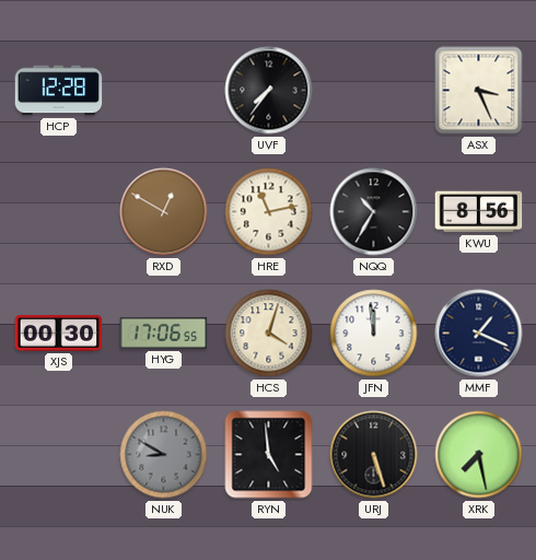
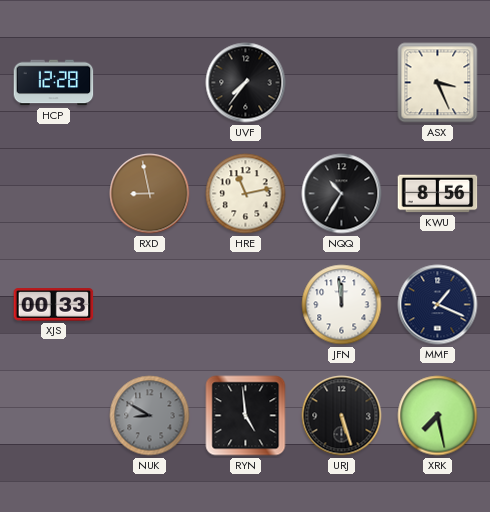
RXD: 12:50 -> 8:58 (150, 194)
XJS: 00:30 -> 00:33 (54, 305)
HYG: 17:06 -> none (164, 332)
HCS: 4:03 -> none (269, 334)
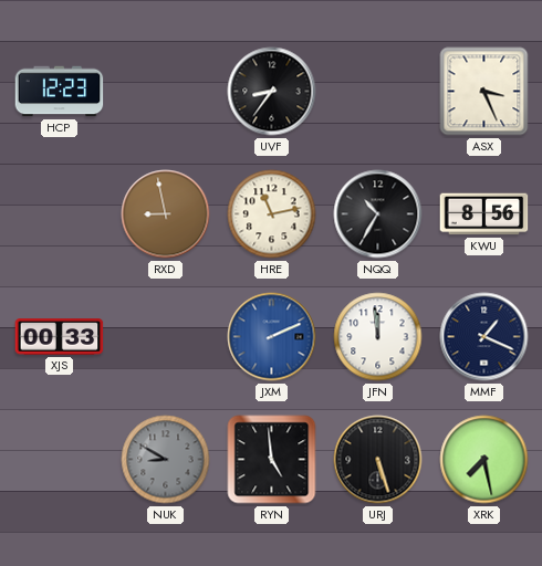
HCP: 12:28 -> 12:23 (60, 92)
UVF: 7:36 -> 8:36 (272, 92)
JXM: none -> 2:11 (272, 337)
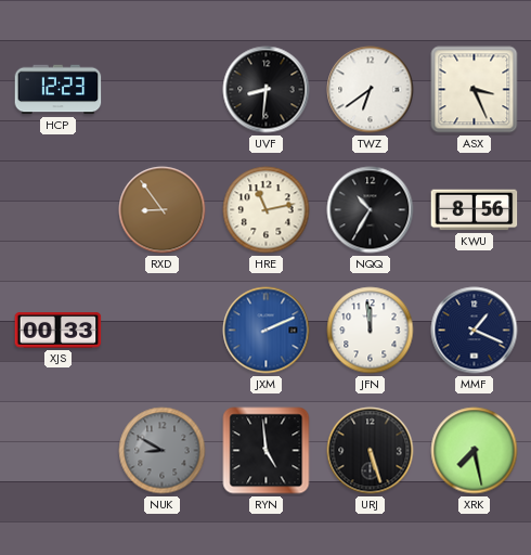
UVF: 8:36 -> 8:31 (267, 90)
TWZ: none -> 6:39 (371, 90)
RXD: 8:58 -> 8:54 (163, 210)
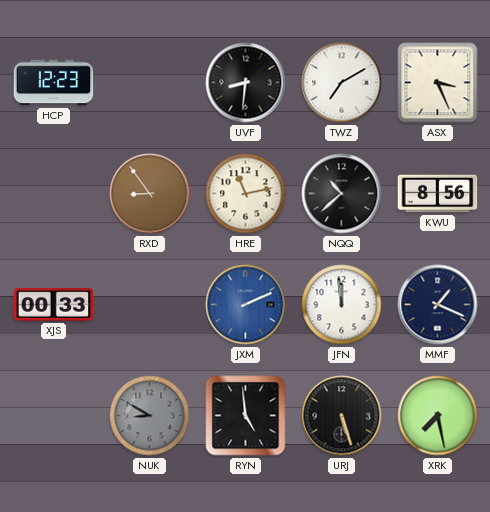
TWZ: 6:39 -> 7:10 (342, 83)
NQQ: 10:35 -> 10:38 (342, 194)
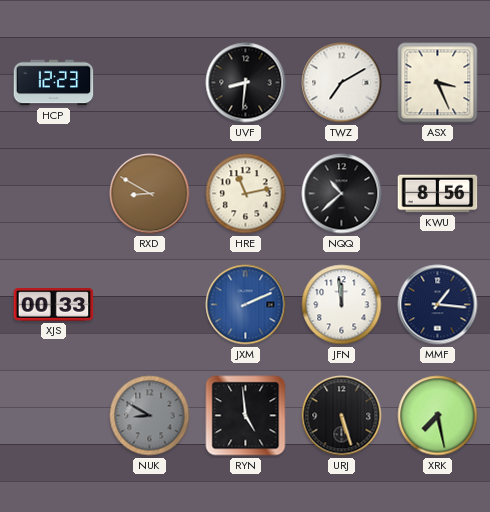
RXD: 8:54 -> 8:50 (150, 194)
MMF: 1:19 -> 1:16 (438, 305)
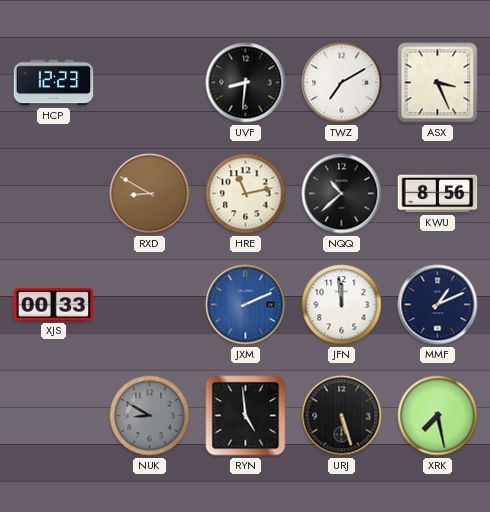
MMF: 1:16 -> 1:11 (438, 305)
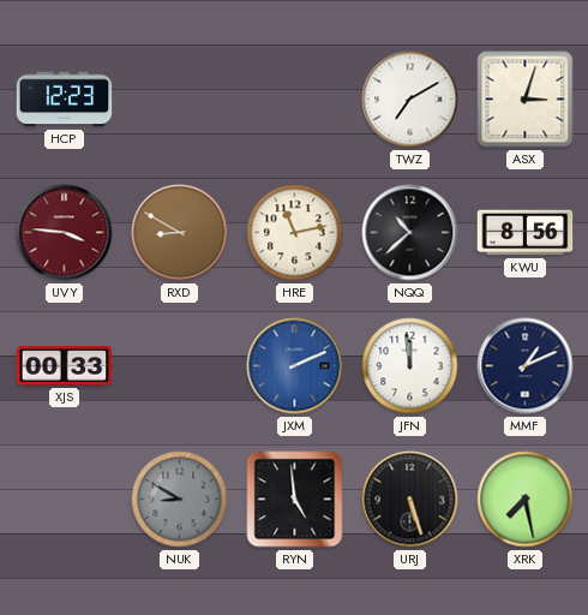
UVF: 8:31 -> none (246, 83)
ASX: 3:26 -> 3:03 (526, 100)
UVY: none -> 3:46 (65, 233)
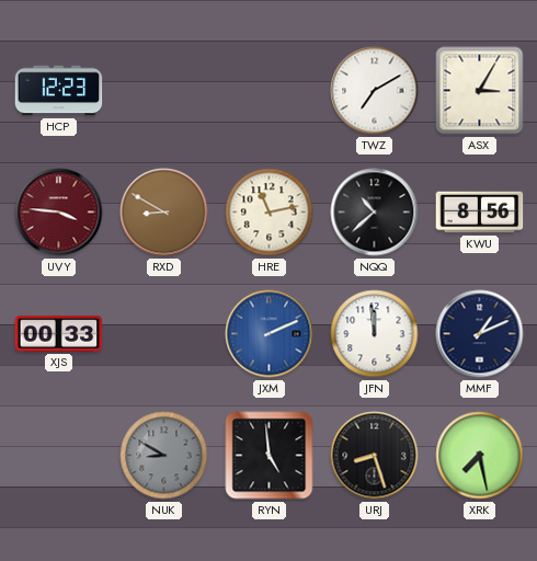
ASX: 3:03 -> 3:05 (480, 91)
URJ: 5:27 -> 8:27 (375, 456)
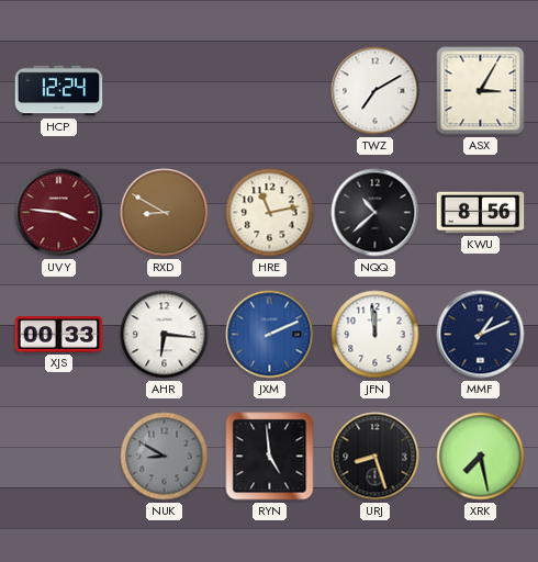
HCP: 12:23 -> 12:24 (59, 91)
AHR: none -> 6:16 (165, 335)
